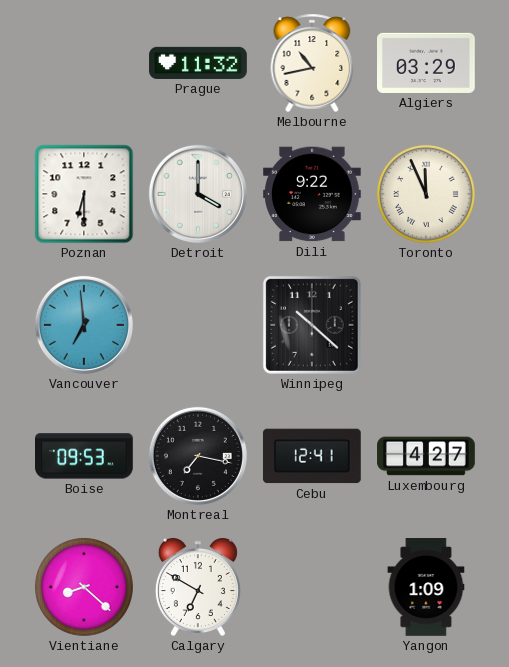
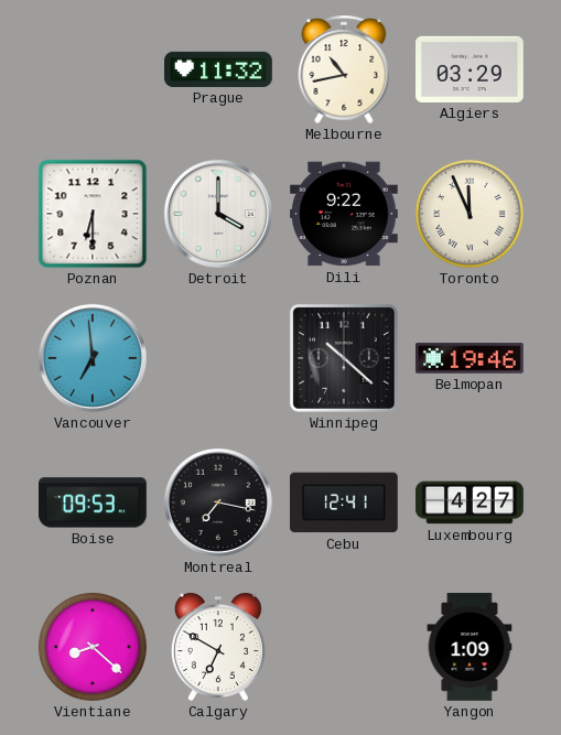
Belmopan: none -> 19:46 (471, 358)
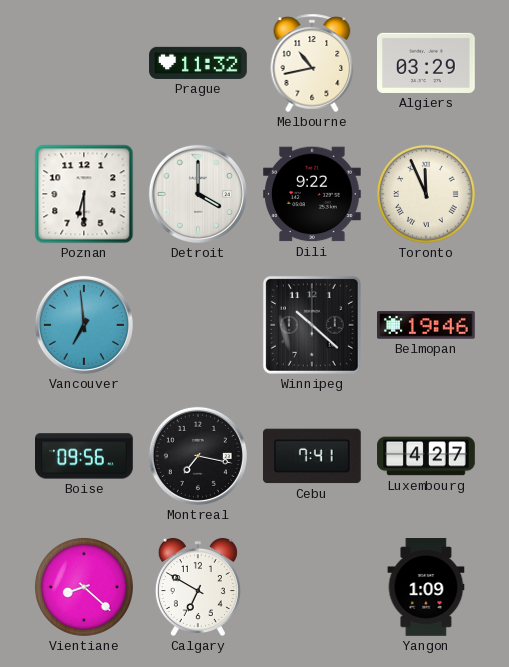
Boise: 09:53 -> 09:56 (85, 456)
Cebu: 12:41 -> 7:41 (312, 456)
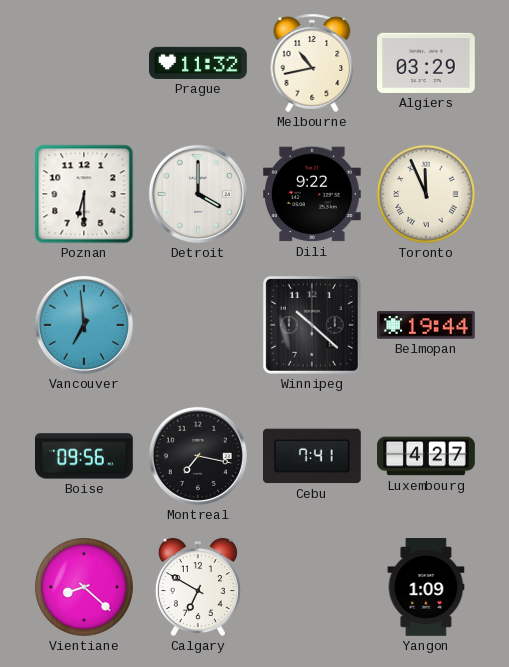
Belmopan: 19:46 -> 19:44 (427, 325)
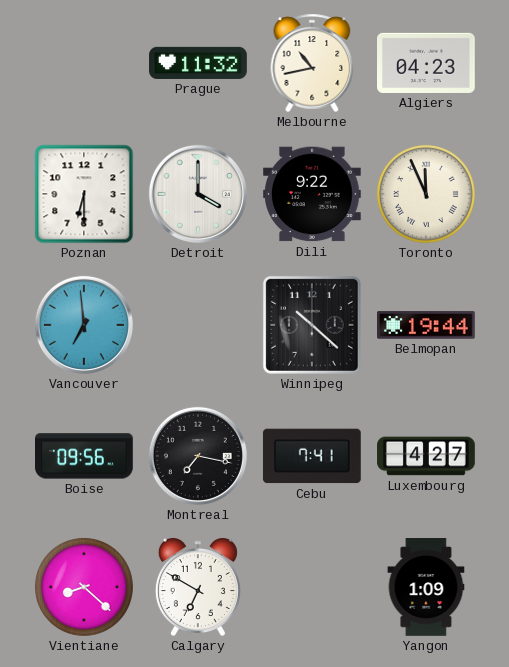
Algiers: 03:29 -> 04:23 (427, 63)
